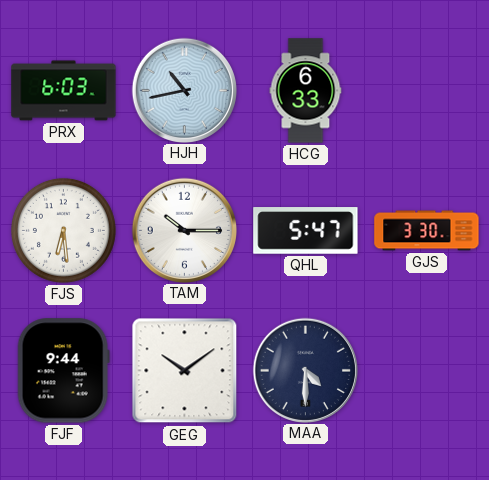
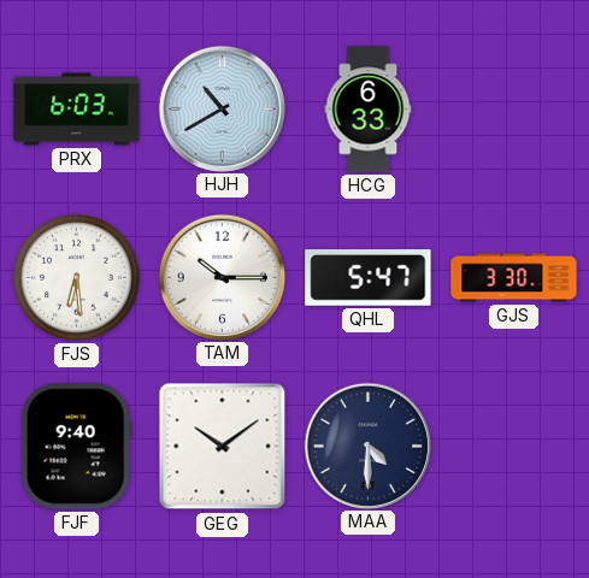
HJH: 10:43 -> 10:40 (222, 108)
FJF: 9:44 -> 9:40 (76, 447)
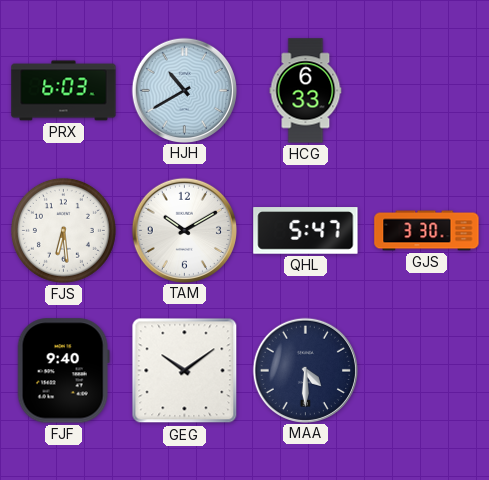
TAM: 10:15 -> 10:10 (184, 230)
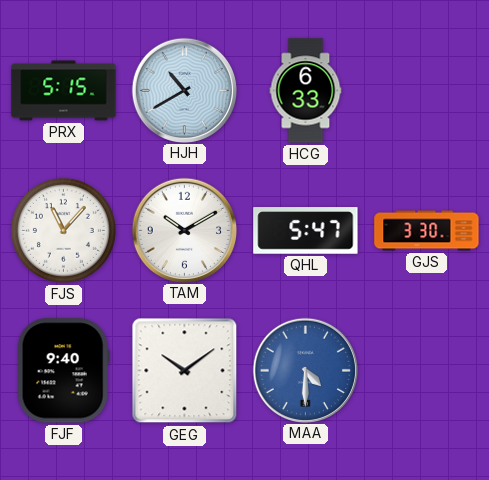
PRX: 6:03 -> 5:15 (64, 91)
FJS: 6:29 -> 11:07 (63, 230)
MAA dial: navy -> blue (305, 370)
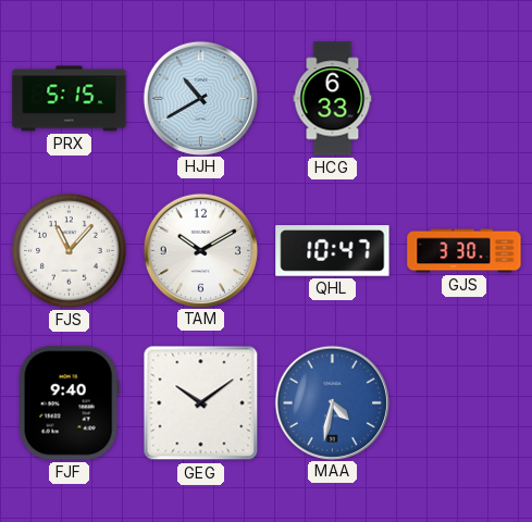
QHL: 5:47 -> 10:47 (333, 251)
MAA: 4:30 -> 4:32 (332, 402)
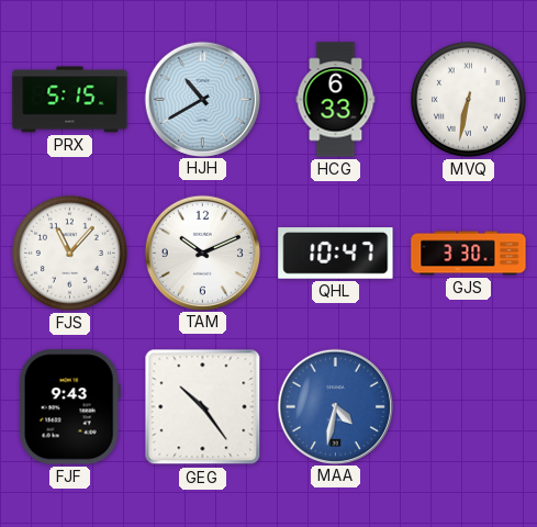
MVQ: none -> 6:32 (468, 99)
TAM: 10:10 -> 10:11 (202, 253)
FJF: 9:40 -> 9:43 (69, 407)
GEG: 10:09 -> 10:24 (203, 407)
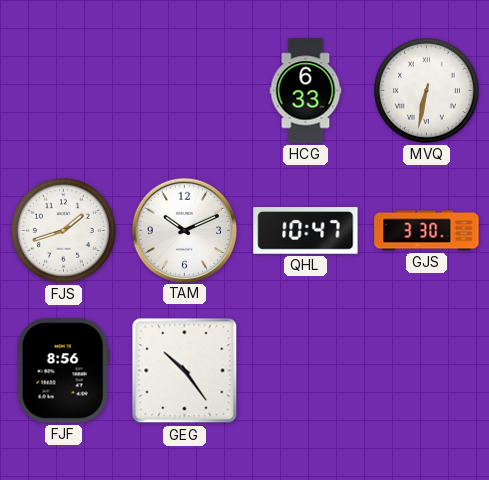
PRX: 5:15 -> none (70, 100)
HJH: 10:40 -> none (202, 99)
FJS: 11:07 -> 1:42 (63, 230)
FJF: 9:43 -> 8:56 (63, 371)
MAA: 4:32 -> none (335, 406)
